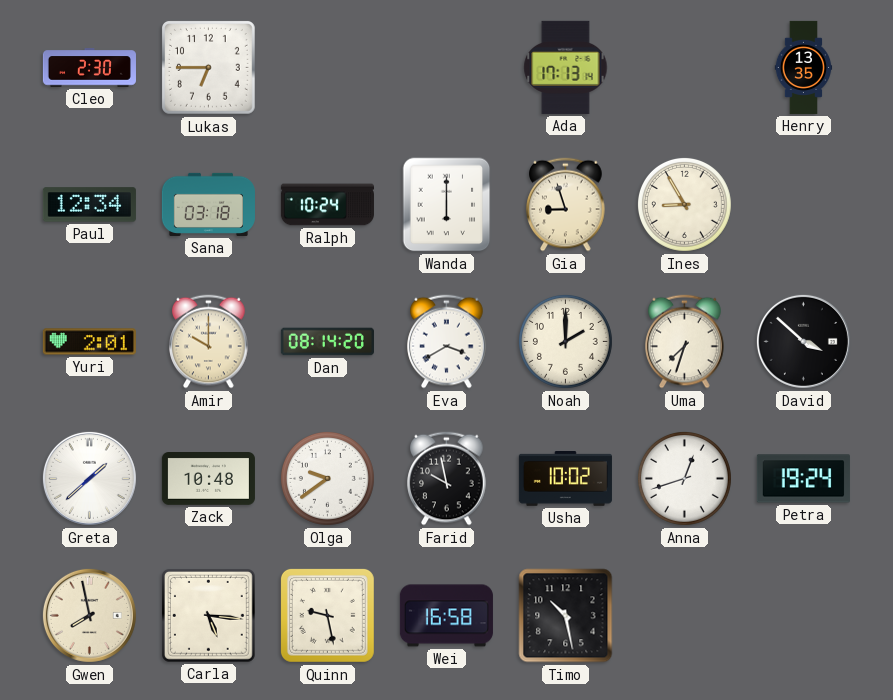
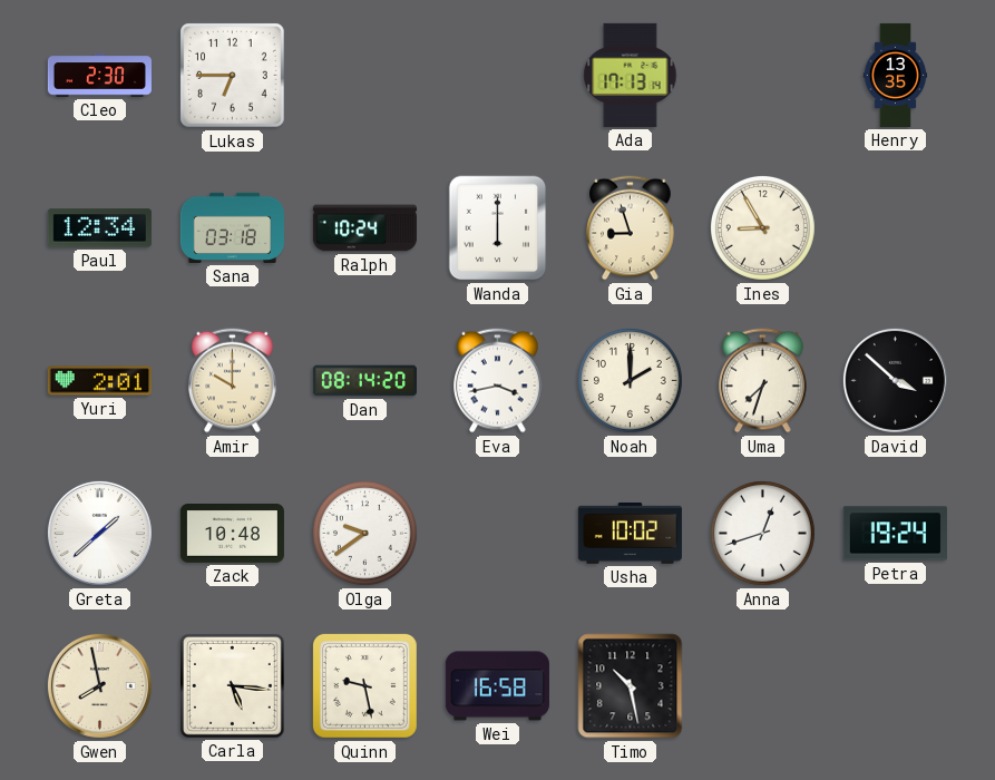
Eva: 3:40 -> 3:43 (498, 381)
Farid: 9:58 -> none (447, 479)
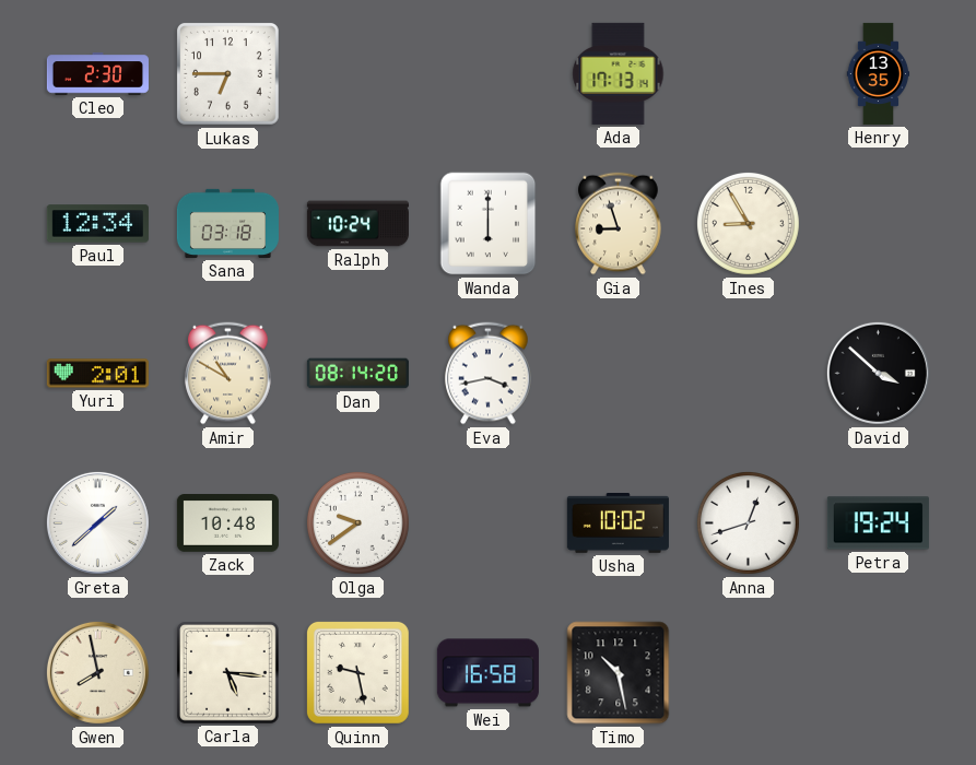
Amir: 10:00 -> 10:50 (228, 374)
Noah: 2:00 -> none (630, 380)
Uma: 7:33 -> none (763, 381)
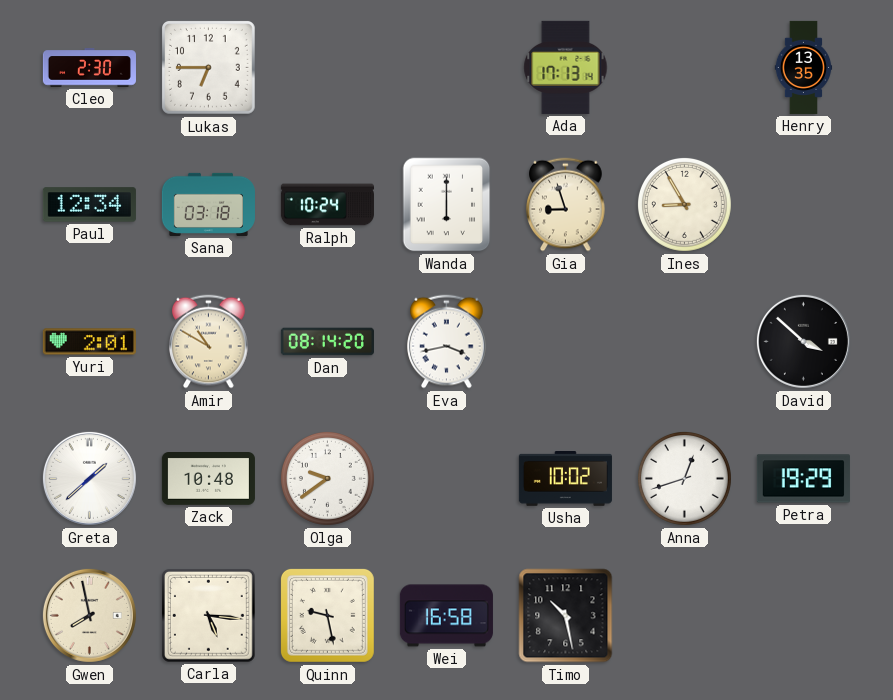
Petra: 19:24 -> 19:29 (803, 479)
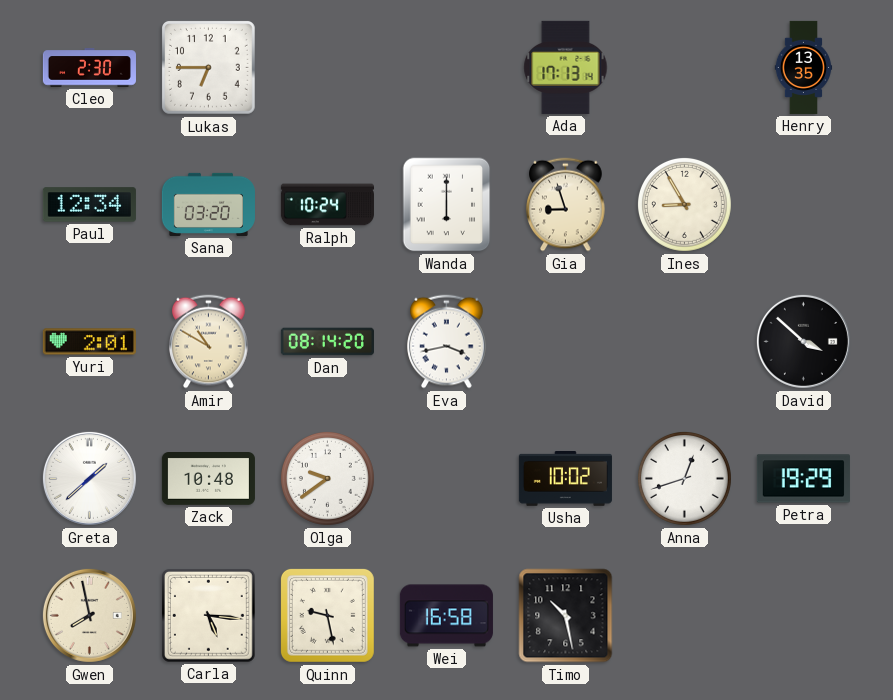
Sana: 03:18 -> 03:20 (208, 204)
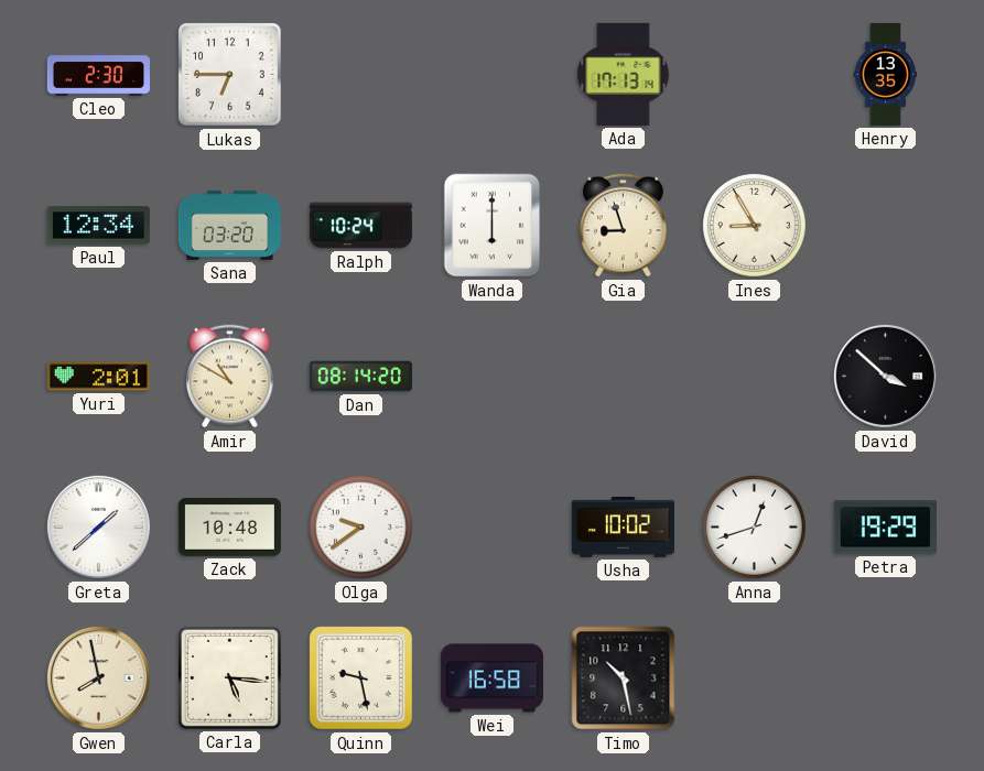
Eva: 3:43 -> none (447, 342)
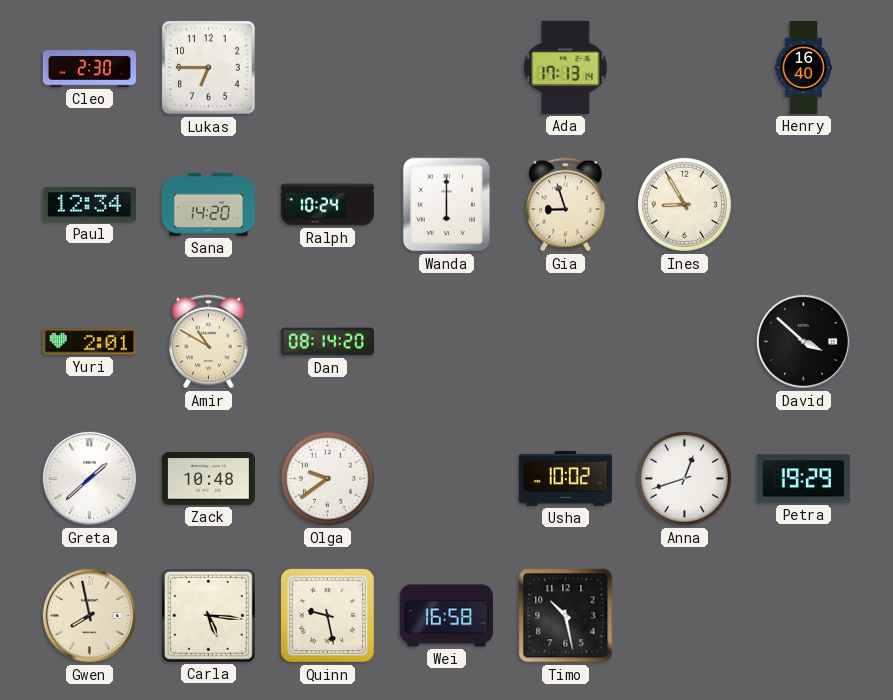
Henry: 13:35 -> 16:40 (804, 67)
Sana: 03:20 -> 14:20 (208, 204)
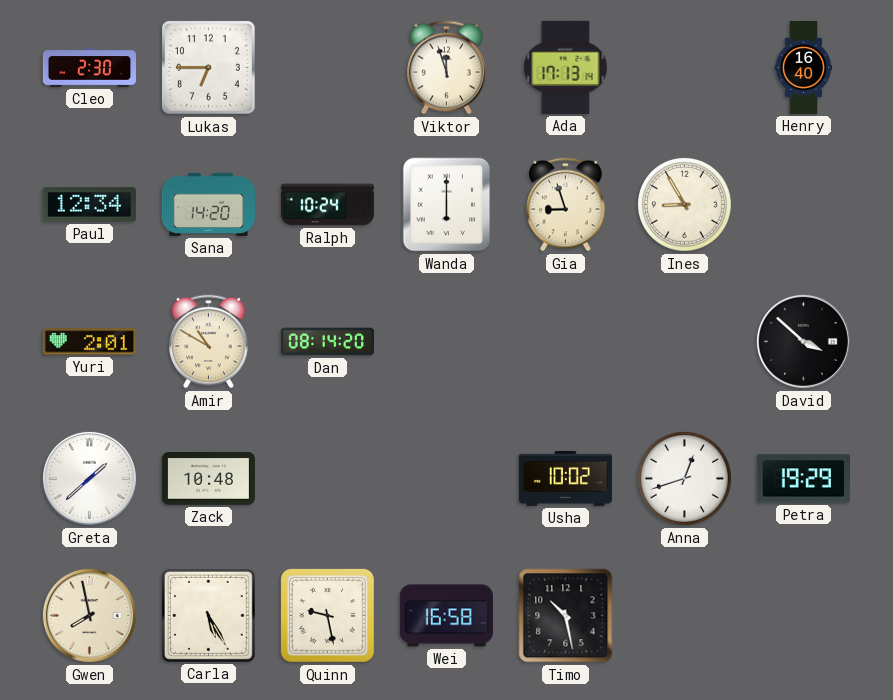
Viktor: none -> 11:57 (447, 68)
Olga: 9:39 -> none (327, 478)
Carla: 5:16 -> 5:25 (208, 615)
